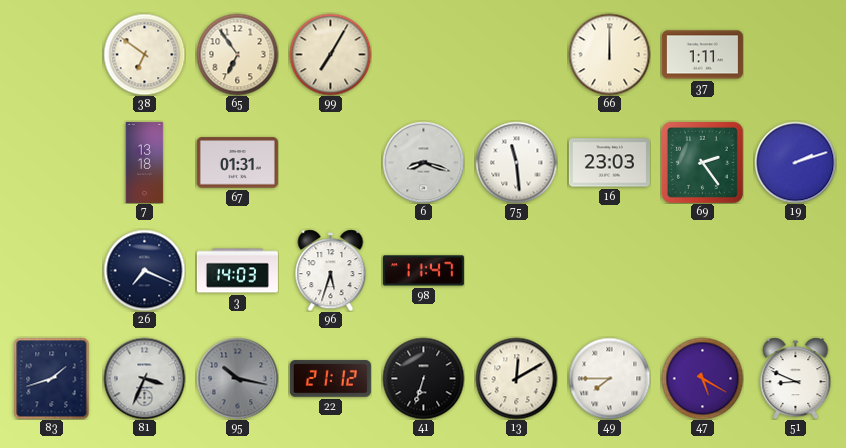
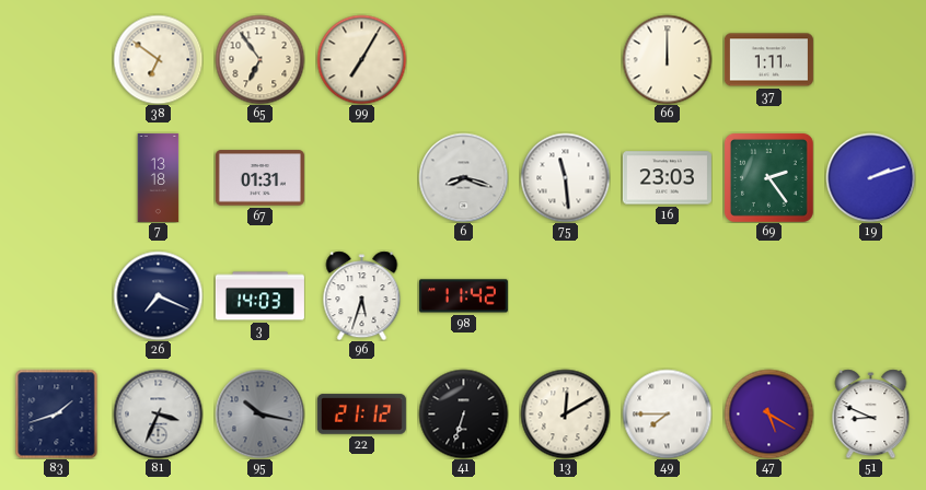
98: 11:47 -> 11:42 (463, 296)
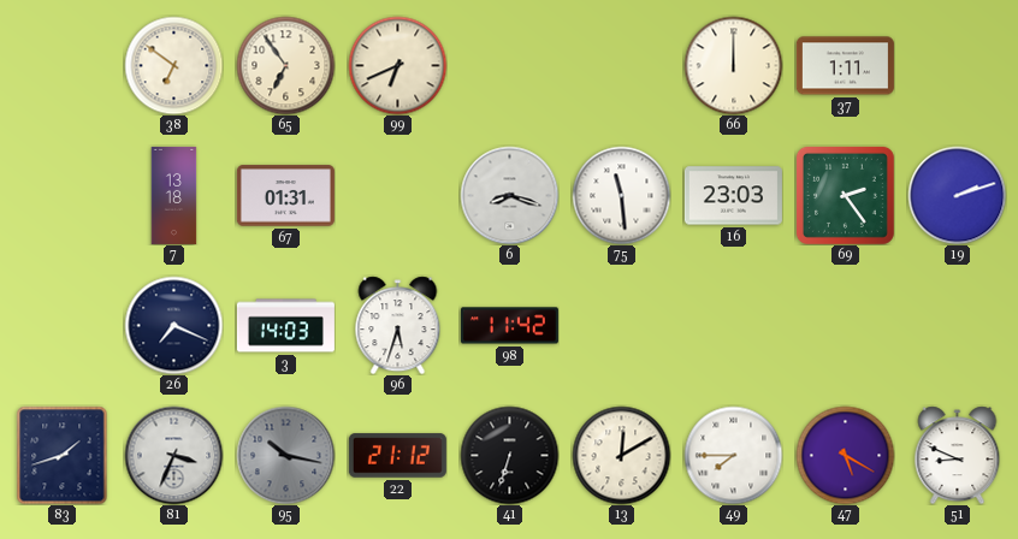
99: 7:05 -> 6:41 (397, 65)
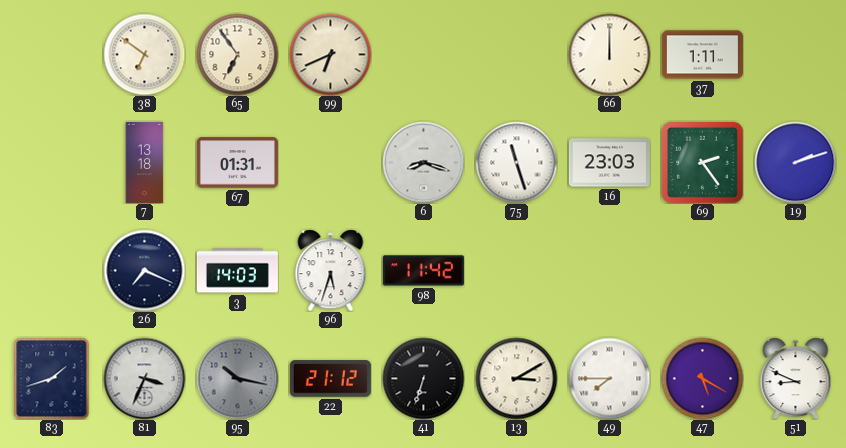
75: 11:29 -> 11:27 (516, 162)
13: 12:10 -> 3:10 (516, 378)
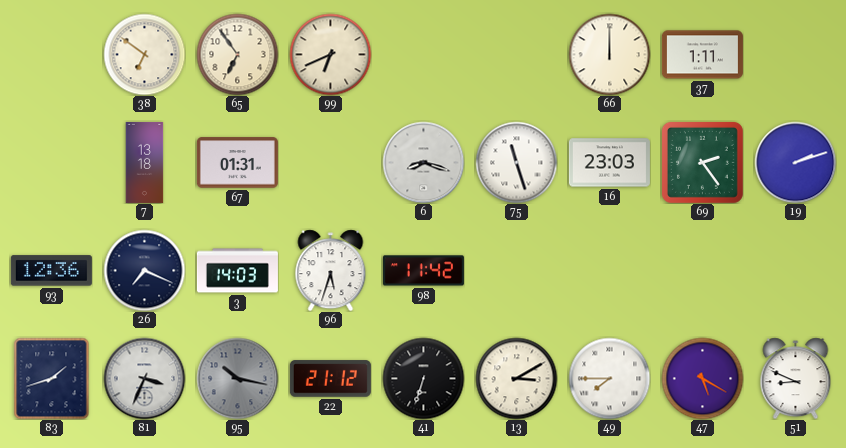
93: none -> 12:36 (51, 271)
